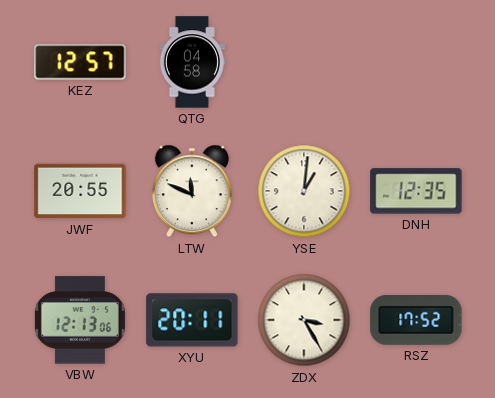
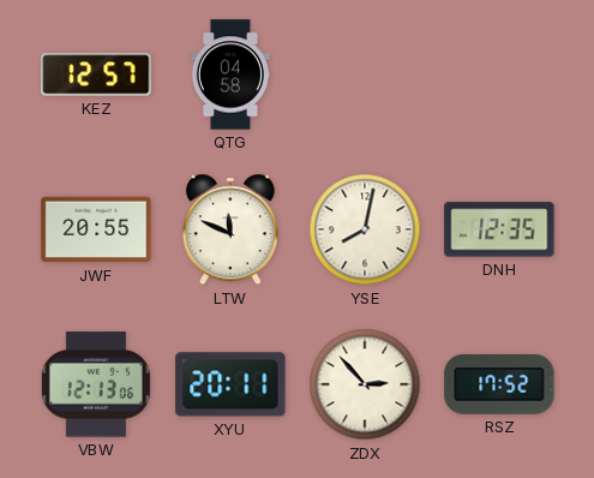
YSE: 1:01 -> 8:02 (365, 229)
ZDX: 3:25 -> 2:53 (365, 384)
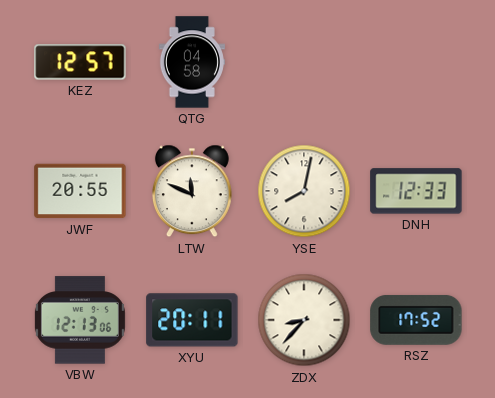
DNH: 12:35 -> 12:33 (416, 191)
ZDX: 2:53 -> 8:37 (304, 320)
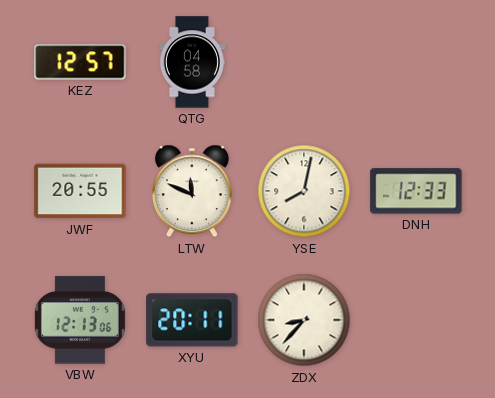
RSZ: 17:52 -> none (416, 320)
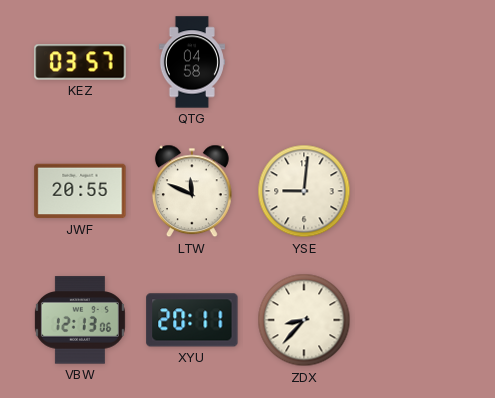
KEZ: 12:57 -> 03:57 (80, 62)
YSE: 8:02 -> 9:01 (304, 191)
DNH: 12:33 -> none (416, 191)
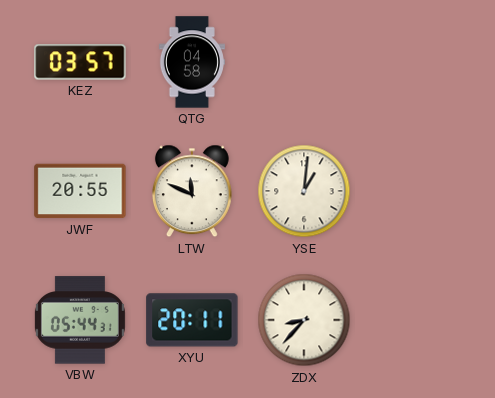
YSE: 9:01 -> 1:01 (304, 191)
VBW: 12:13 -> 05:44 (80, 320)
